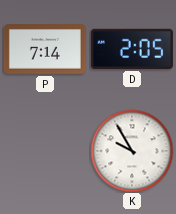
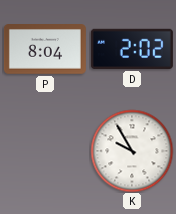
P: 7:14 -> 8:04 (45, 49)
D: 2:05 -> 2:02 (132, 49)
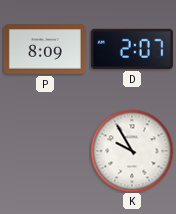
P: 8:04 -> 8:09 (45, 49)
D: 2:02 -> 2:07 (132, 49)
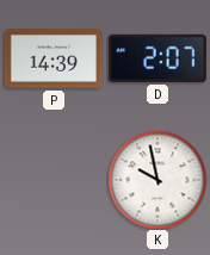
P: 8:09 -> 14:39 (54, 58)
K: 9:55 -> 9:58 (157, 180)
